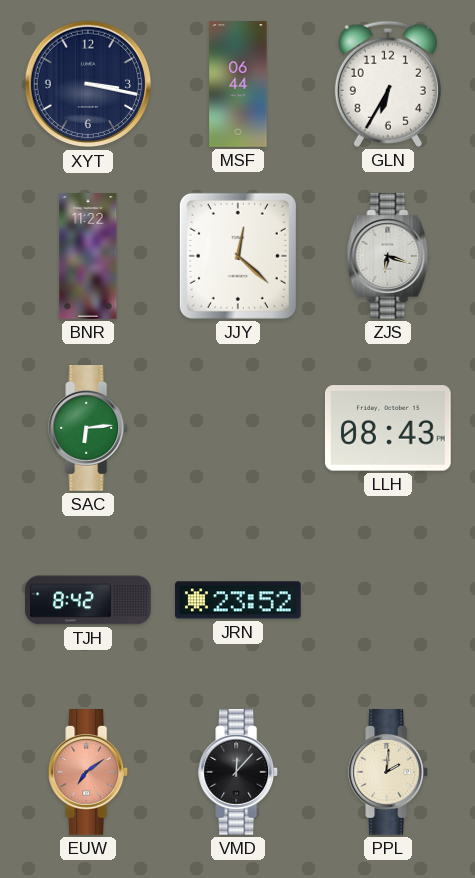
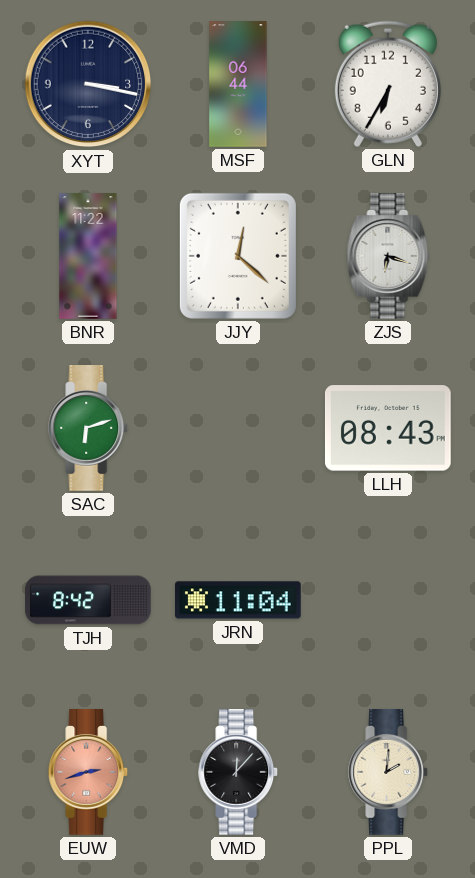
SAC: 6:14 -> 6:12 (89, 429)
JRN: 23:52 -> 11:04 (239, 600)
EUW: 7:09 -> 2:42 (89, 773)
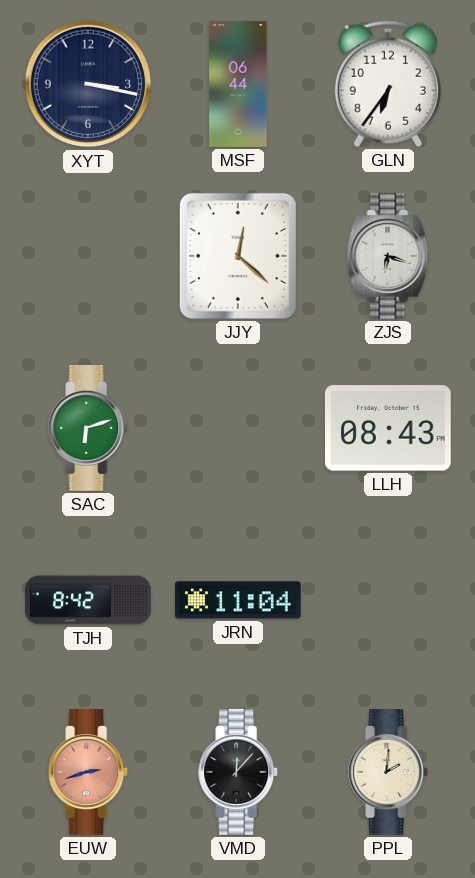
GLN: 6:35 -> 6:36 (388, 84)
BNR: 11:22 -> none (88, 256)
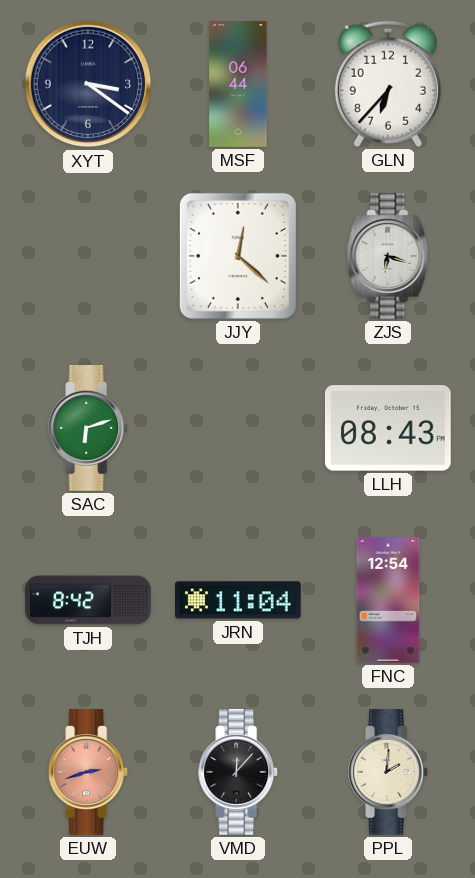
XYT: 3:17 -> 3:21 (88, 84)
GLN: 6:36 -> 6:37 (388, 84)
FNC: none -> 12:54 (388, 600)
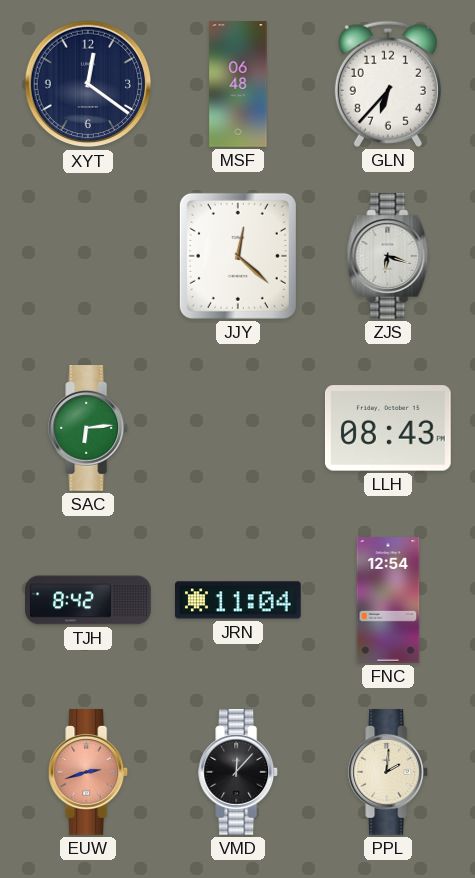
XYT: 3:21 -> 12:21 (88, 84)
MSF: 06:44 -> 06:48 (238, 84)
SAC: 6:12 -> 6:14 (89, 429)
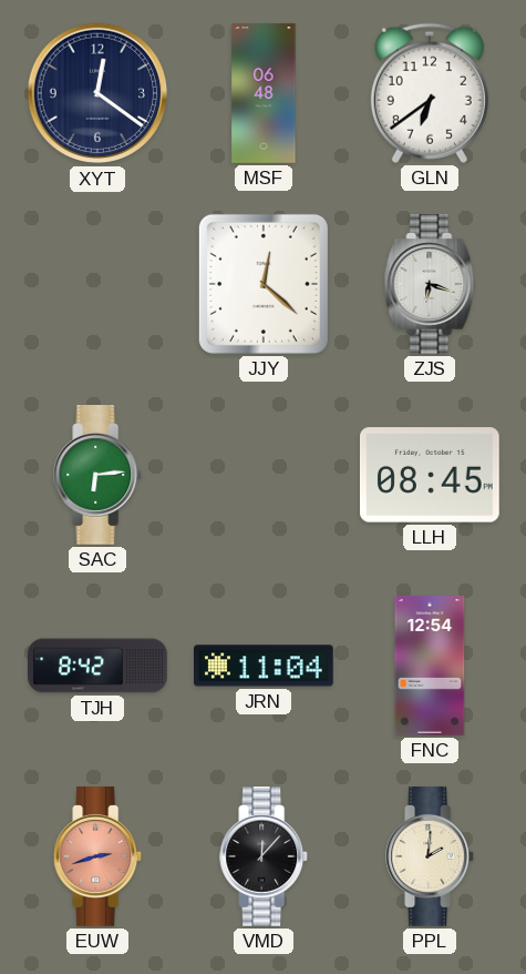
GLN: 6:37 -> 6:39 (430, 93)
LLH: 08:43 -> 08:45 (430, 475)
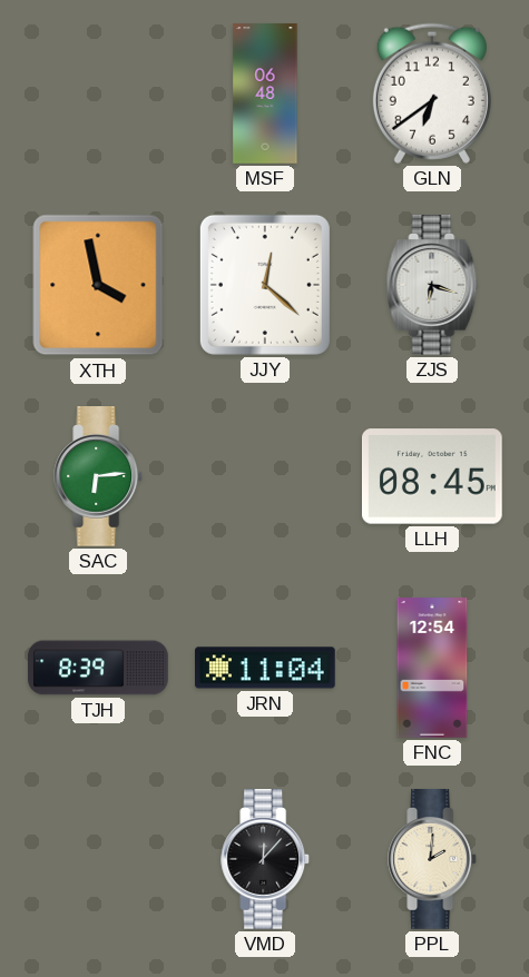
XYT: 12:21 -> none (97, 93)
XTH: none -> 3:58 (98, 285)
TJH: 8:42 -> 8:39 (98, 668)
EUW: 2:42 -> none (99, 858)
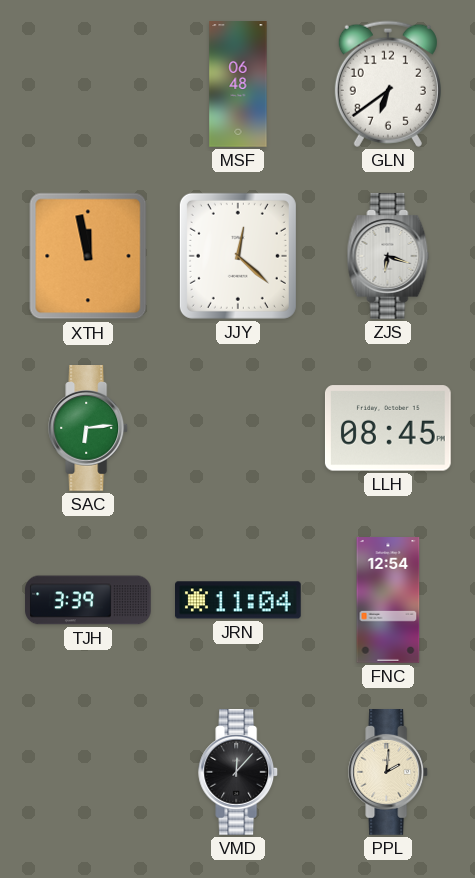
XTH: 3:58 -> 11:58 (88, 256)
TJH: 8:39 -> 3:39 (88, 600)
